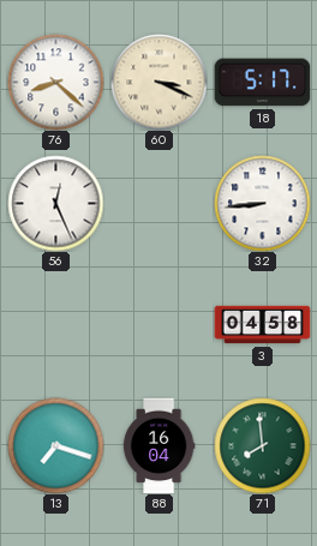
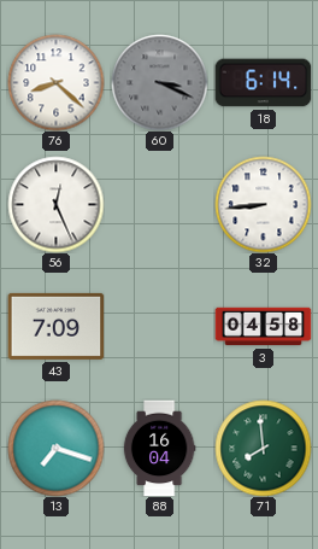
60 dial: cream -> grey (159, 82)
18: 5:17 -> 6:14 (263, 83)
43: none -> 7:09 (55, 326)
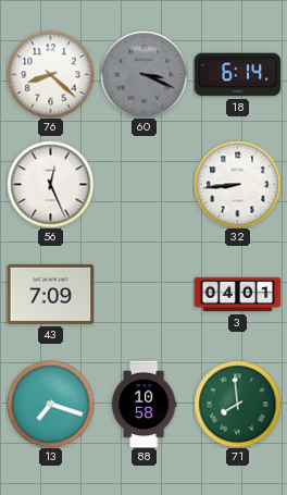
3: 04:58 -> 04:01 (237, 295)
88: 16:04 -> 10:58 (143, 404)
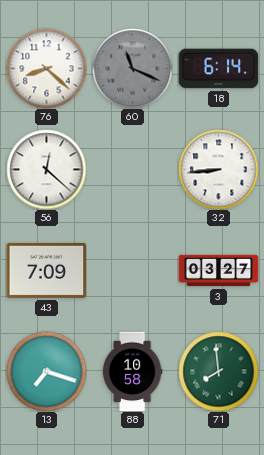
60: 3:19 -> 11:19 (132, 68)
56: 12:26 -> 12:22 (46, 169)
3: 04:01 -> 03:27 (218, 271)
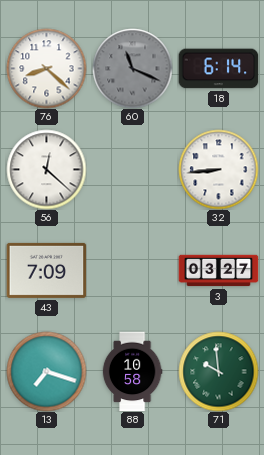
71: 7:59 -> 9:59 (218, 371)
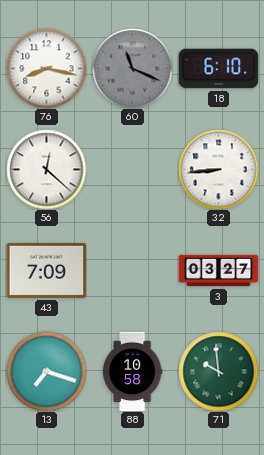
76: 8:22 -> 8:17 (46, 68)
18: 6:14 -> 6:10 (218, 69)
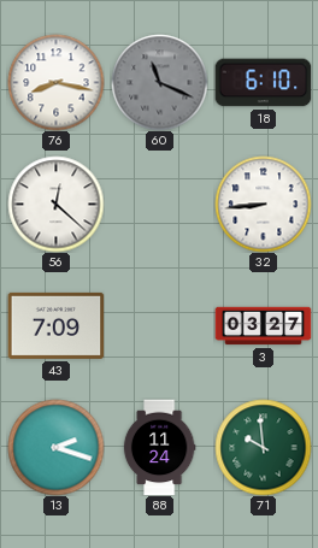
13: 7:18 -> 2:18 (55, 447)
88: 10:58 -> 11:24 (159, 447)
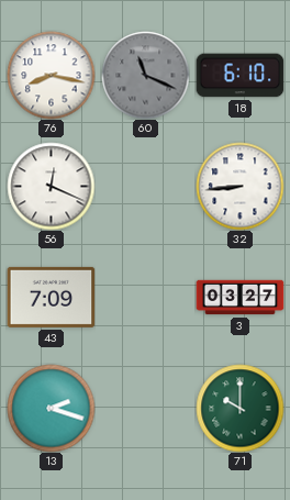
56: 12:22 -> 12:19 (51, 186)
88: 11:24 -> none (159, 447)
71: 9:59 -> 10:00 (239, 408)
